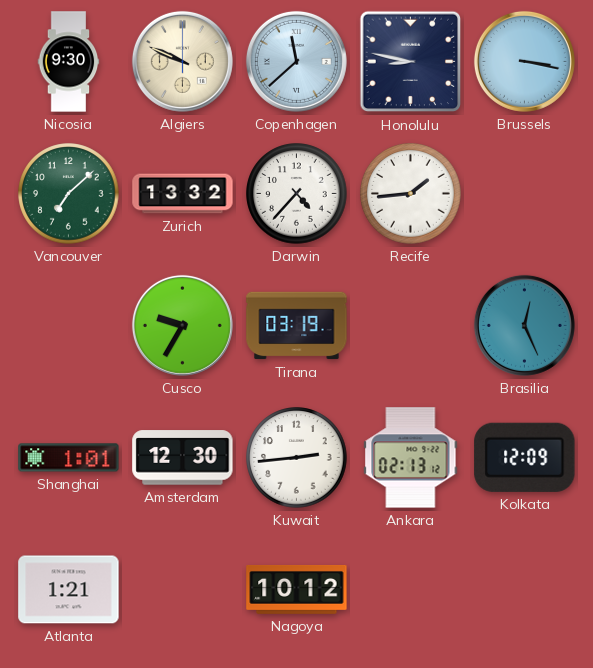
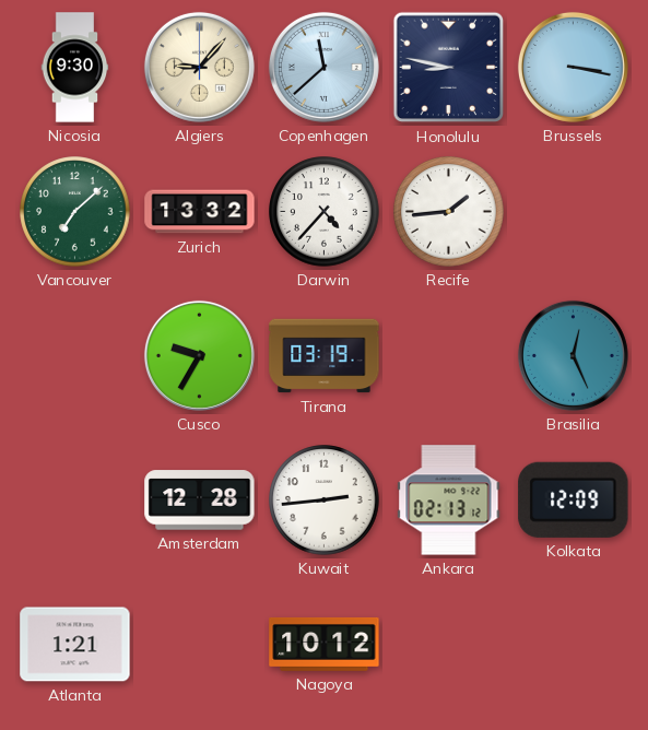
Algiers: 9:49 -> 9:07 (199, 67)
Shanghai: 1:01 -> none (69, 458)
Amsterdam: 12:30 -> 12:28 (200, 501)
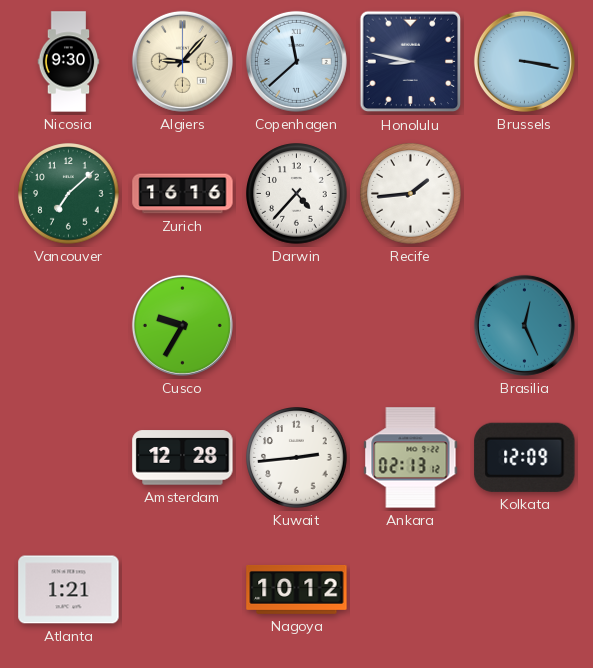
Zurich: 13:32 -> 16:16 (183, 194)
Tirana: 03:19 -> none (325, 356)
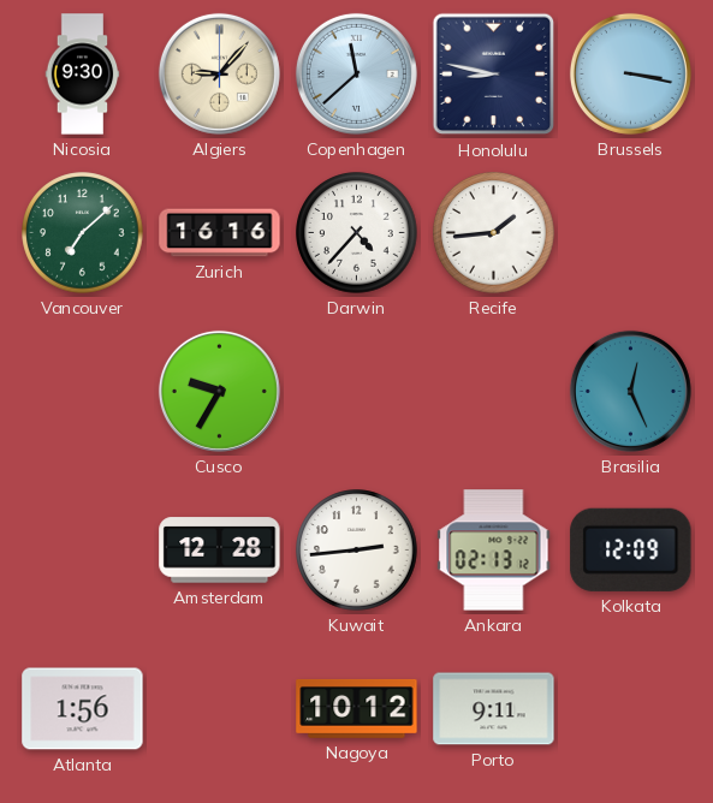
Atlanta: 1:21 -> 1:56 (83, 709)
Porto: none -> 9:11 (494, 709)
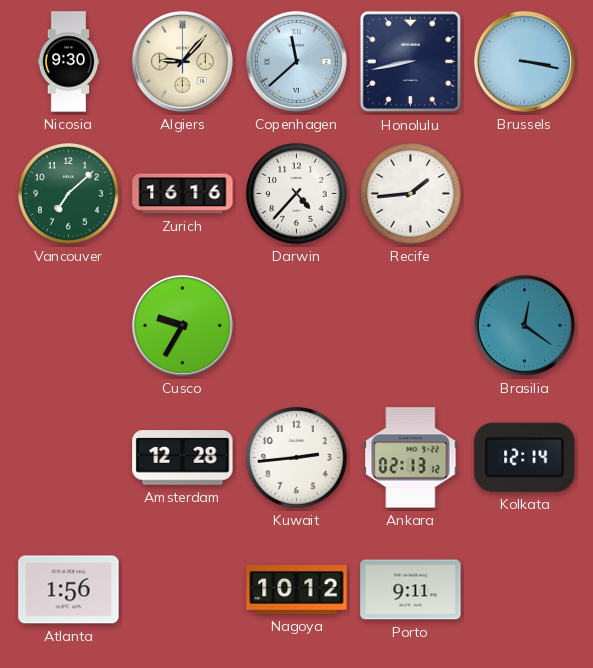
Honolulu: 8:47 -> 8:43 (411, 62)
Brasilia: 12:26 -> 12:21 (524, 325)
Kolkata: 12:09 -> 12:14 (525, 457)
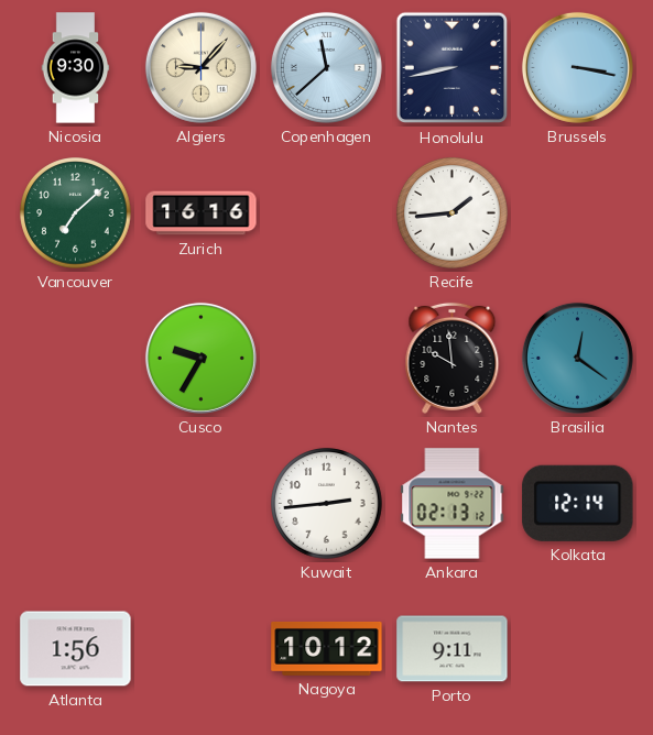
Darwin: 4:37 -> none (297, 194)
Nantes: none -> 9:59 (453, 358)
Amsterdam: 12:28 -> none (183, 458)
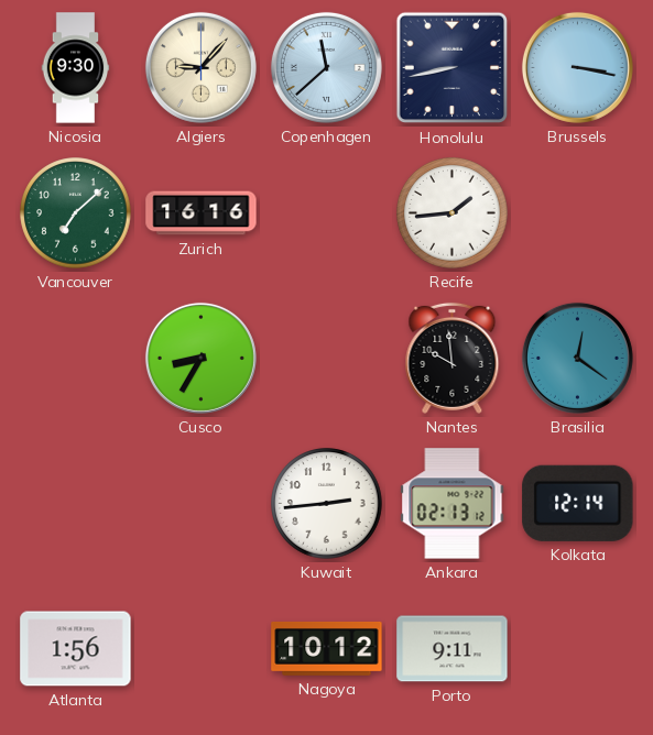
Cusco: 9:35 -> 8:35 (200, 358)
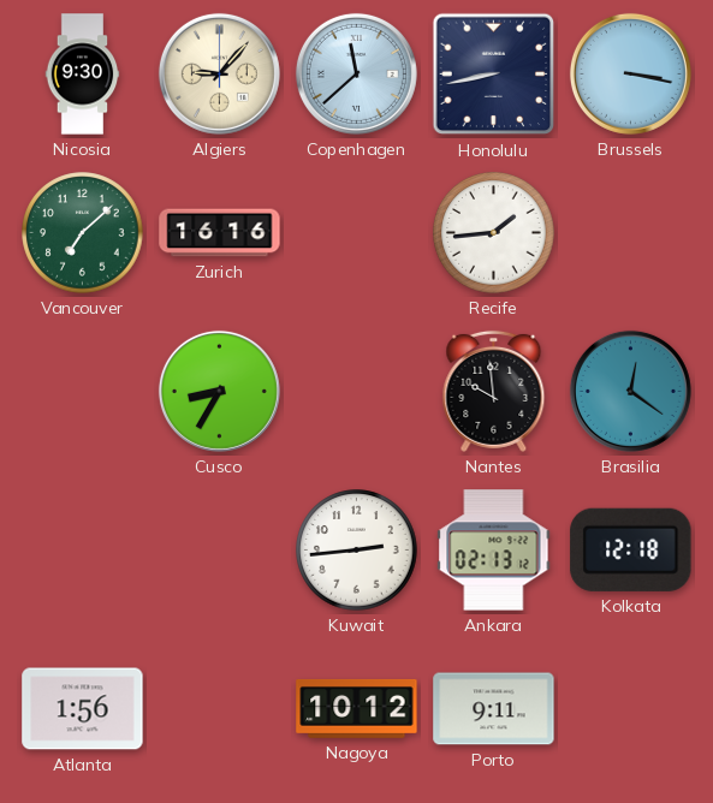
Kolkata: 12:14 -> 12:18 (631, 549)
